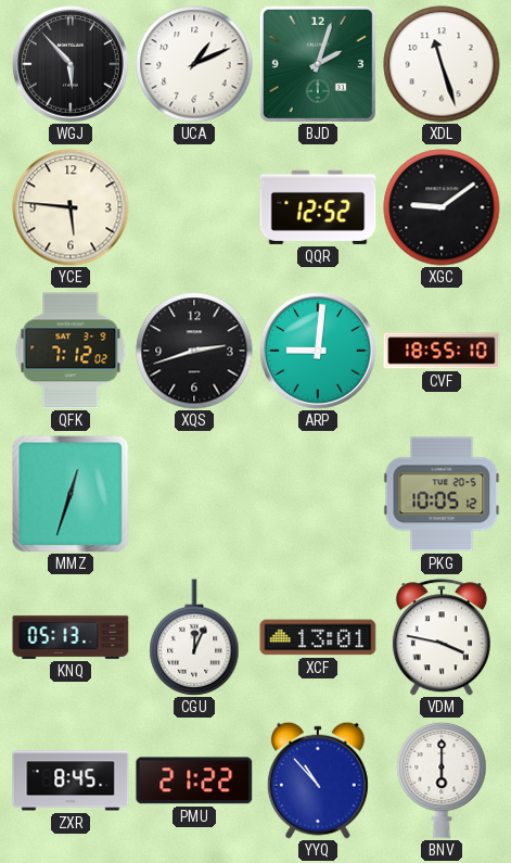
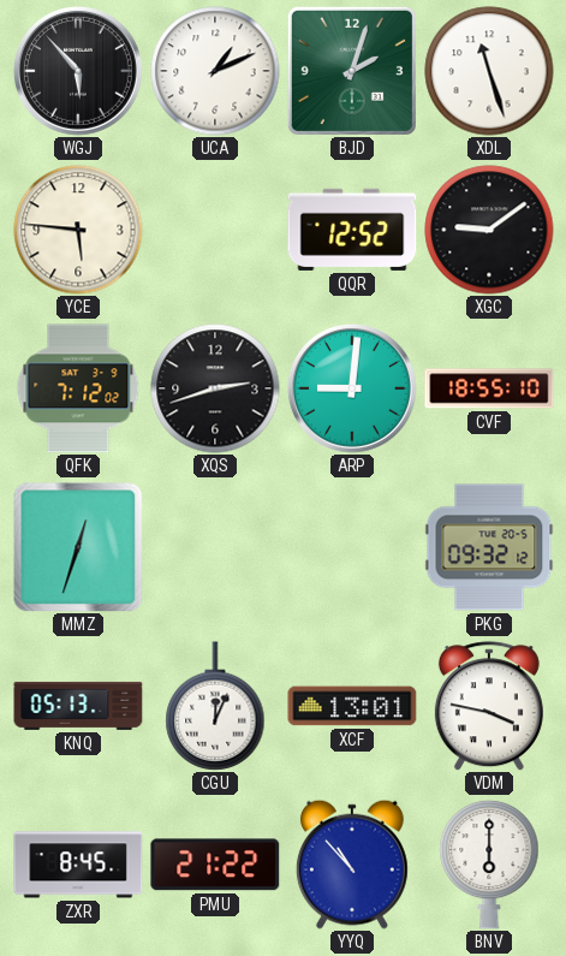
PKG: 10:05 -> 09:32 (489, 547)
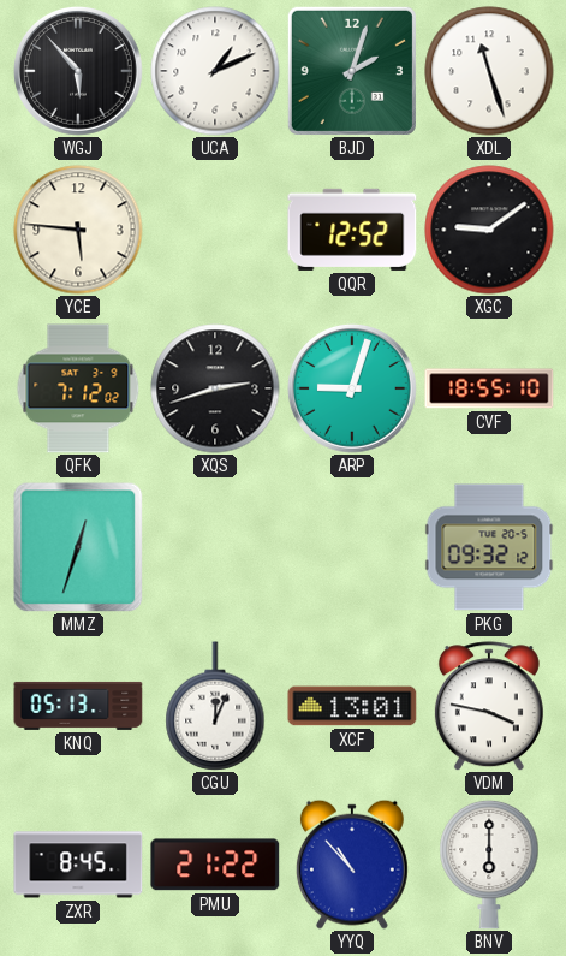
ARP: 9:01 -> 9:03 (353, 390)
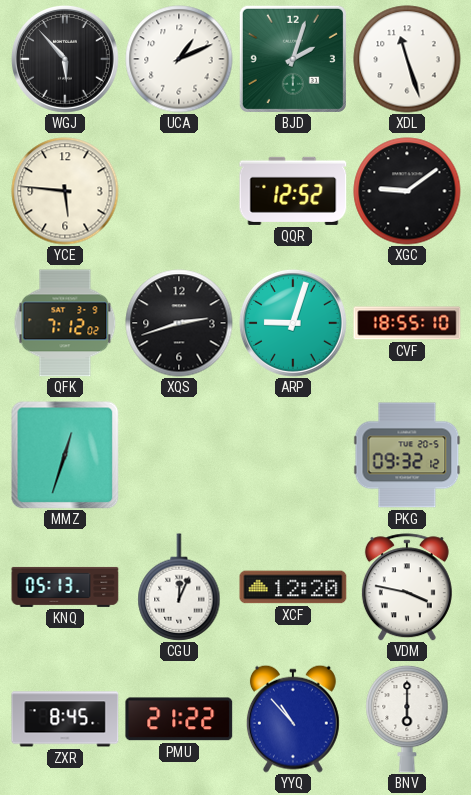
XCF: 13:01 -> 12:20 (293, 587)
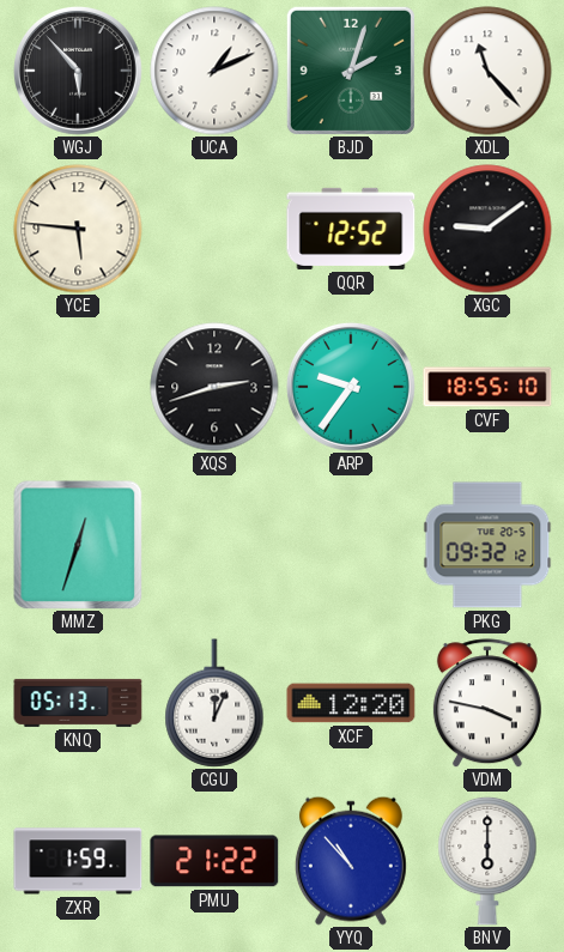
XDL: 11:27 -> 11:23 (487, 71)
QFK: 7:12 -> none (65, 323)
ARP: 9:03 -> 9:36 (352, 388)
ZXR: 8:45 -> 1:59 (78, 861)
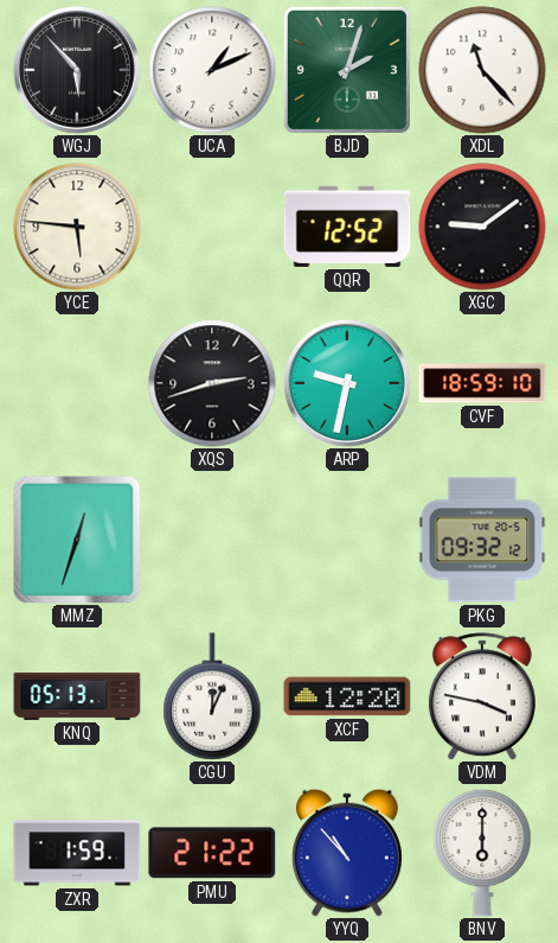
ARP: 9:36 -> 9:32 (348, 384)
CVF: 18:55 -> 18:59 (482, 383)
